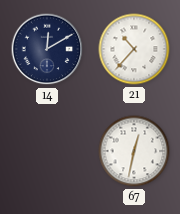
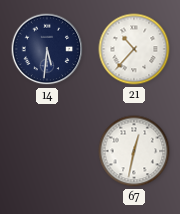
14: 12:10 -> 5:31 (47, 49)
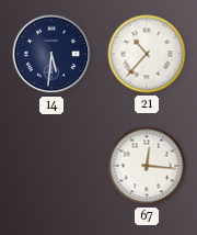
67: 12:32 -> 12:16 (147, 166)
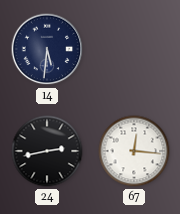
21: 10:37 -> none (147, 54)
24: none -> 2:43 (47, 151)
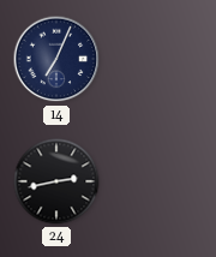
14: 5:31 -> 7:04 (56, 59)
67: 12:16 -> none (134, 151)
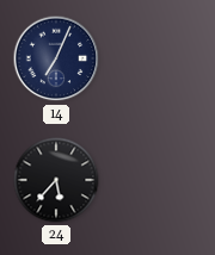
24: 2:43 -> 5:37 (56, 180)
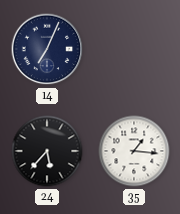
35: none -> 1:16 (134, 151)
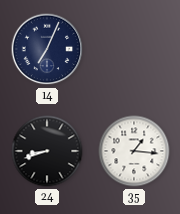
24: 5:37 -> 8:42 (47, 151)
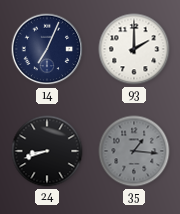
93: none -> 2:00 (134, 49)
35 dial: white -> grey (134, 151)
